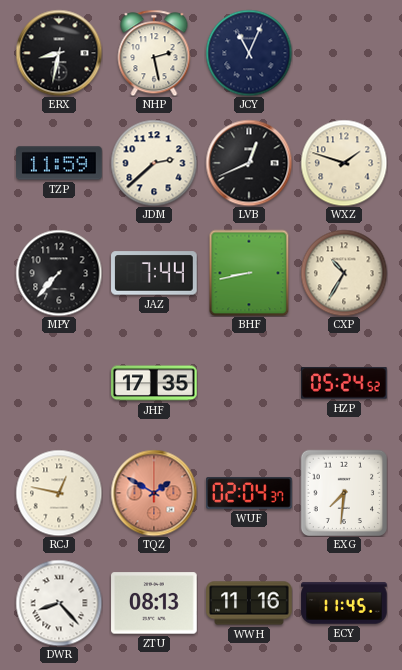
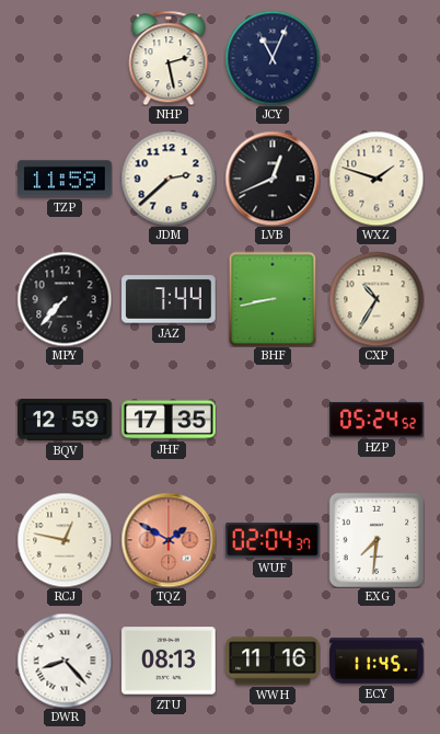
ERX: 8:32 -> none (59, 53)
BQV: none -> 12:59 (65, 421)
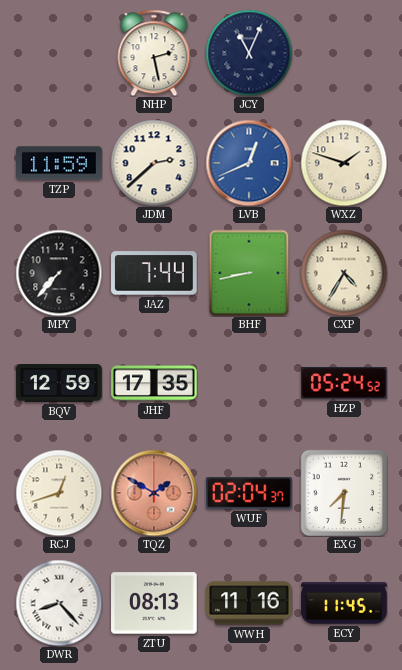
LVB dial: black -> blue (249, 163)
CXP: 10:35 -> 4:35 (344, 273)
RCJ: 12:47 -> 12:42 (59, 493)
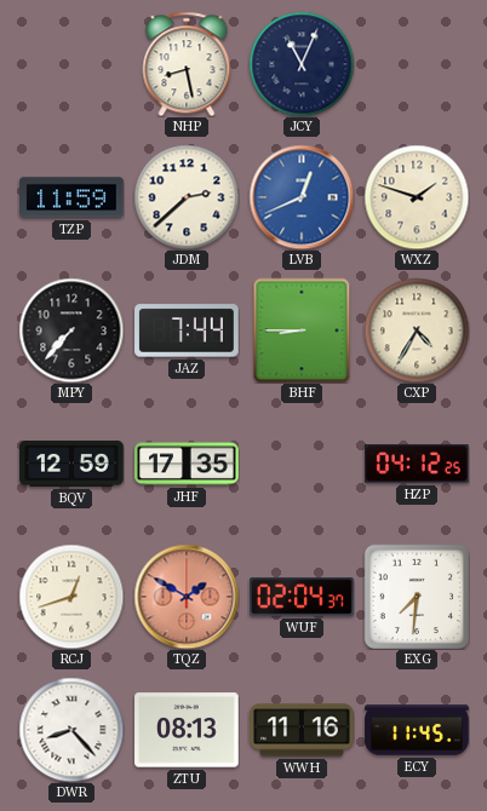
NHP: 2:28 -> 8:28 (187, 64)
BHF: 8:43 -> 8:45 (302, 330)
HZP: 05:24 -> 04:12 (418, 464)
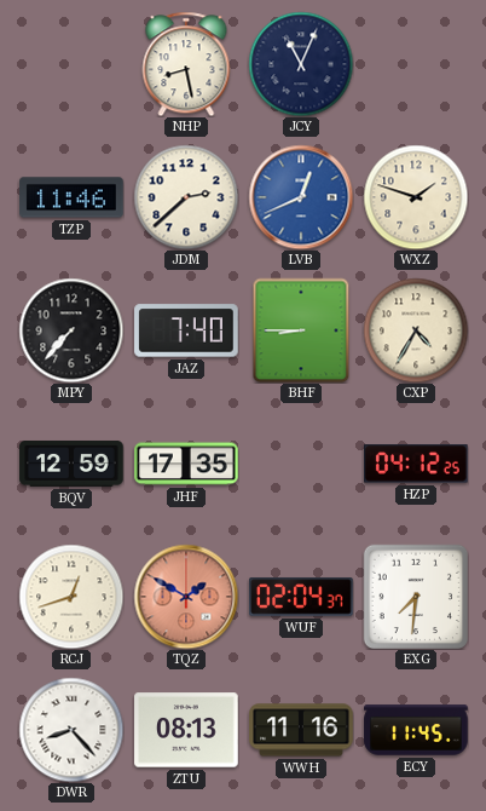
TZP: 11:59 -> 11:46 (71, 197)
JAZ: 7:44 -> 7:40 (186, 330)
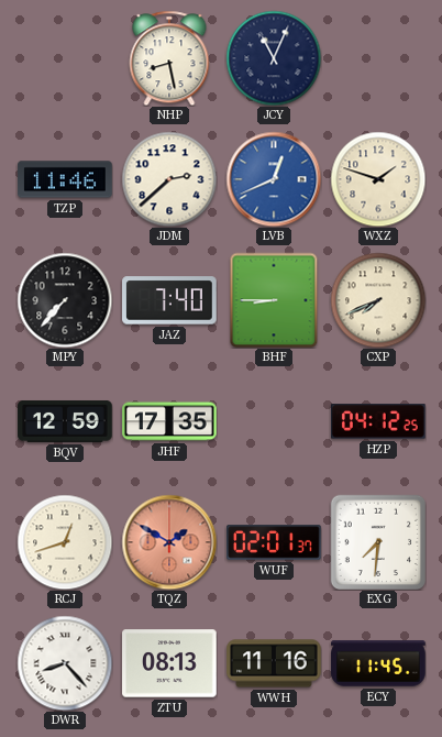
CXP: 4:35 -> 7:41 (378, 300)
WUF: 02:04 -> 02:01 (274, 542)
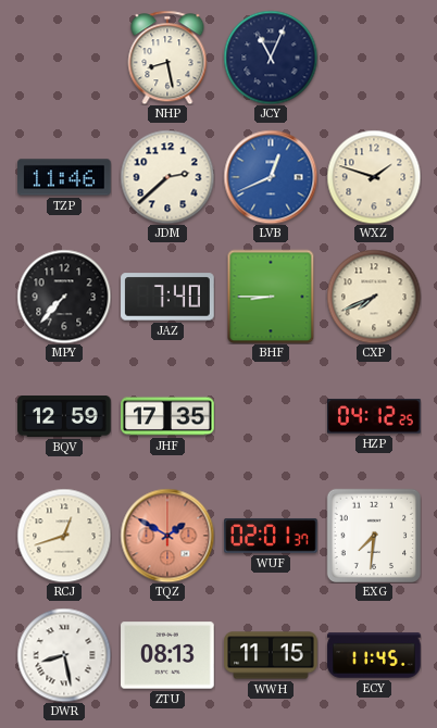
DWR: 8:23 -> 8:28 (64, 655)
WWH: 11:16 -> 11:15 (271, 655)
